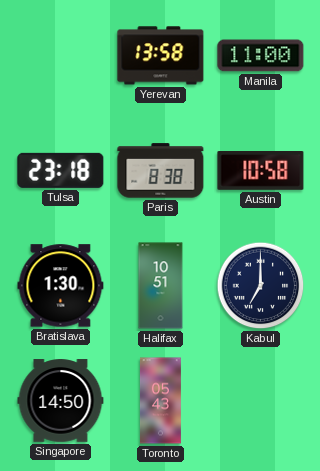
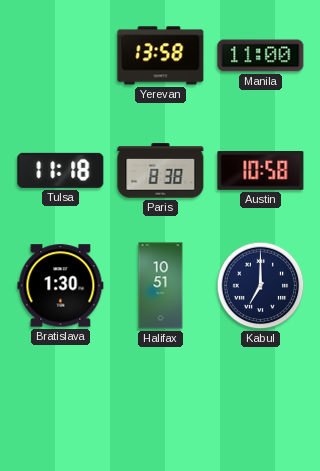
Tulsa: 23:18 -> 11:18 (61, 170)
Singapore: 14:50 -> none (61, 401)
Toronto: 05:43 -> none (160, 401)
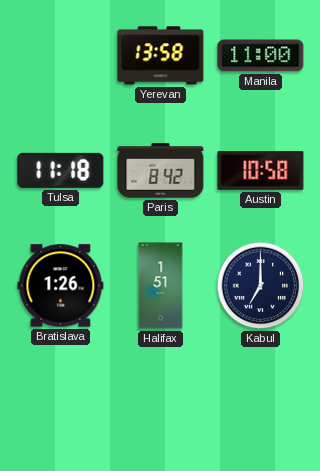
Paris: 8:38 -> 8:42 (161, 171)
Bratislava: 1:30 -> 1:26 (61, 286)
Halifax: 10:51 -> 1:51 (161, 286)
